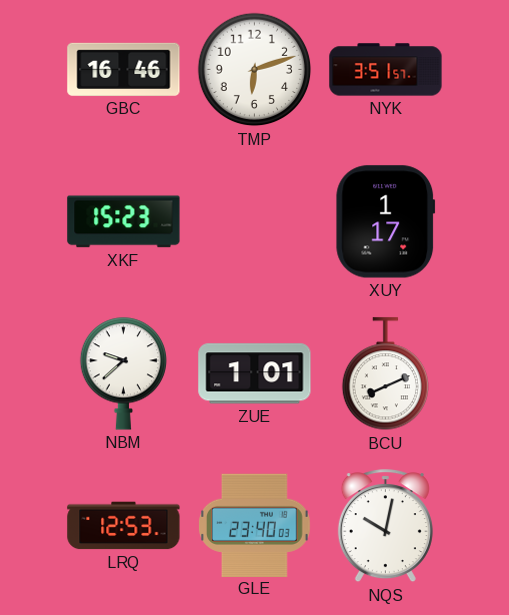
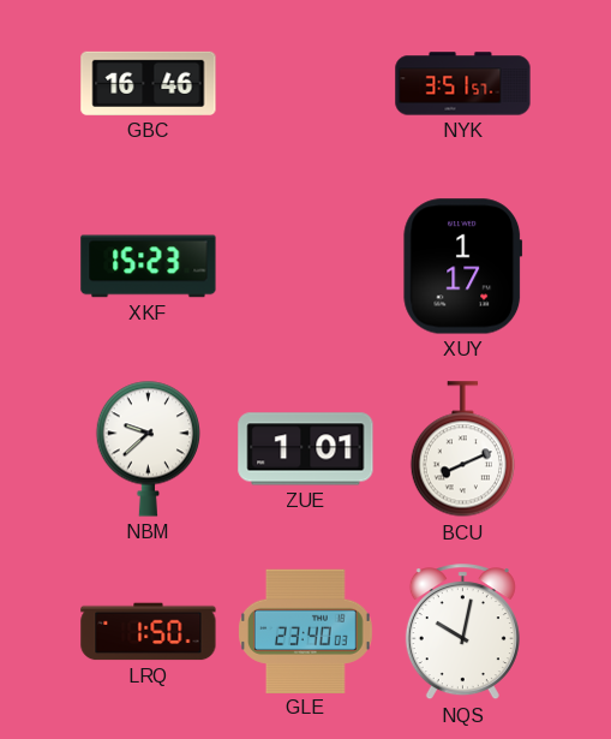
TMP: 6:12 -> none (255, 70)
LRQ: 12:53 -> 1:50 (149, 632)
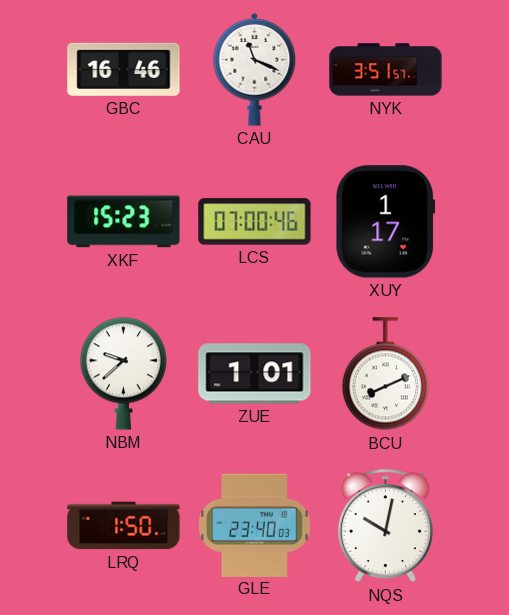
CAU: none -> 11:19 (255, 69)
LCS: none -> 07:00 (255, 222)
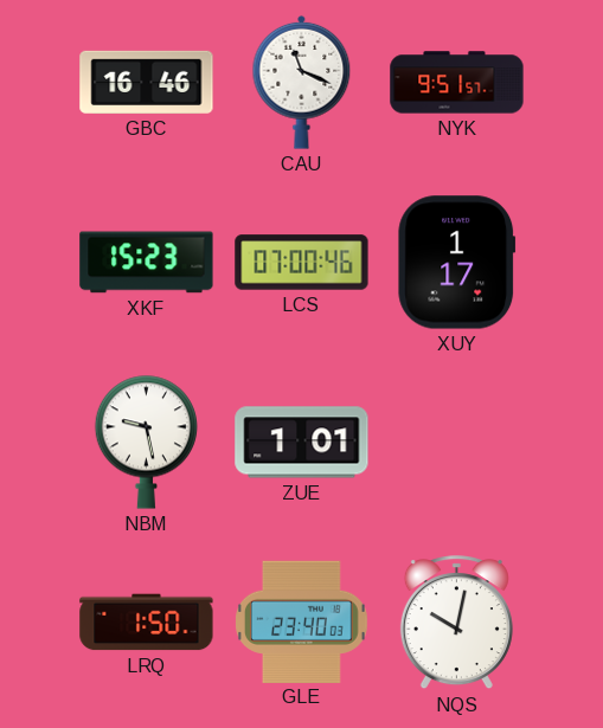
NYK: 3:51 -> 9:51 (457, 83)
NBM: 9:38 -> 9:28 (146, 442)
BCU: 8:11 -> none (385, 374)
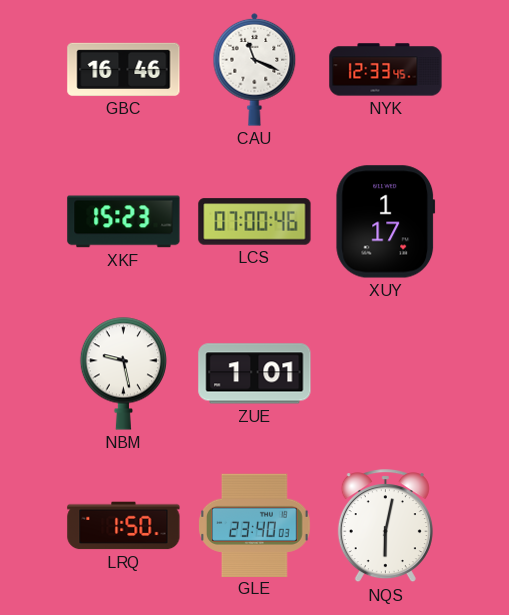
NYK: 9:51 -> 12:33 (386, 70)
NQS: 10:02 -> 6:02 (385, 526)
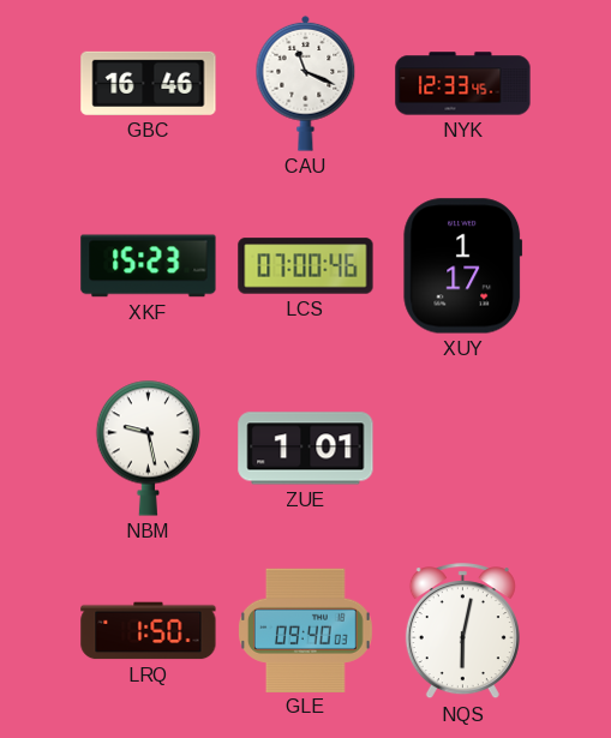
GLE: 23:40 -> 09:40 (306, 630)
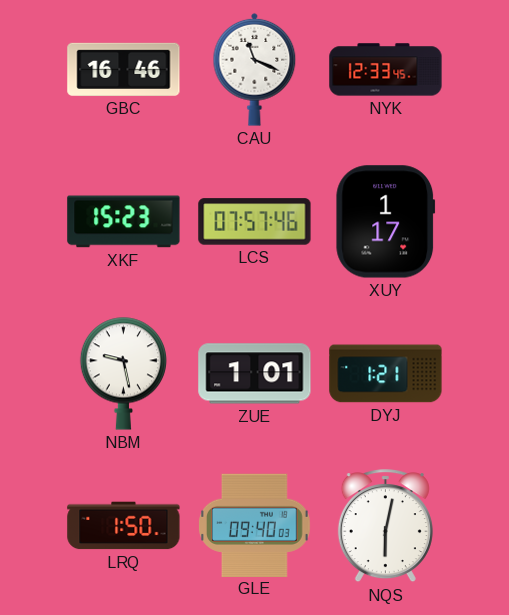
LCS: 07:00 -> 07:57 (255, 222)
DYJ: none -> 1:21 (386, 374)
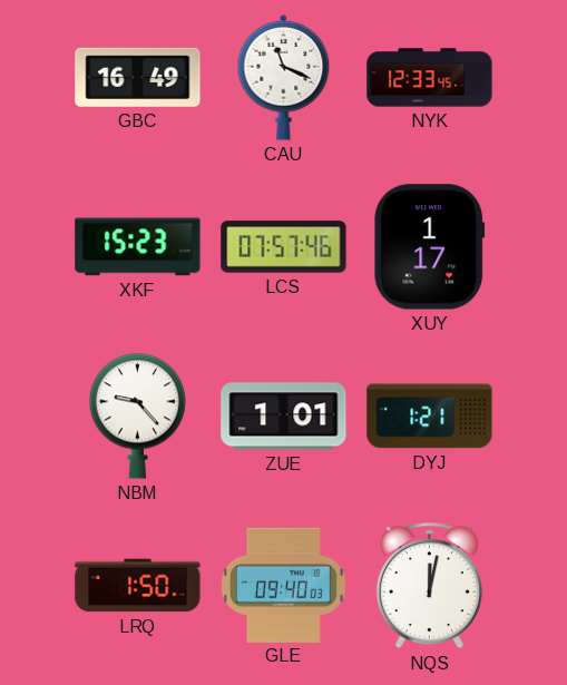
GBC: 16:46 -> 16:49 (138, 77)
NBM: 9:28 -> 9:23 (137, 415)
NQS: 6:02 -> 12:02 (429, 586)
